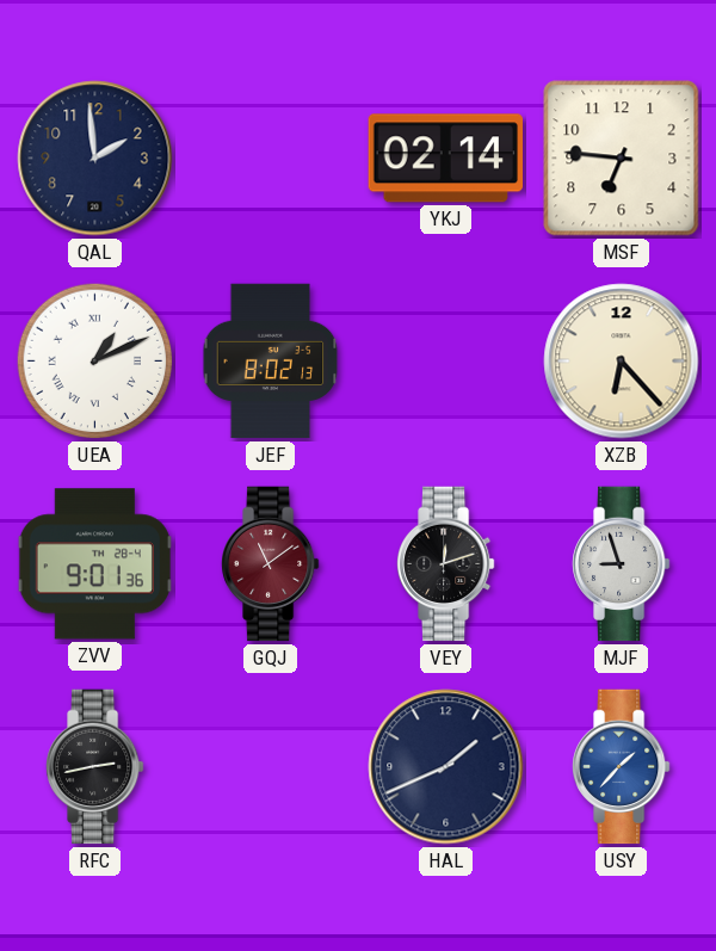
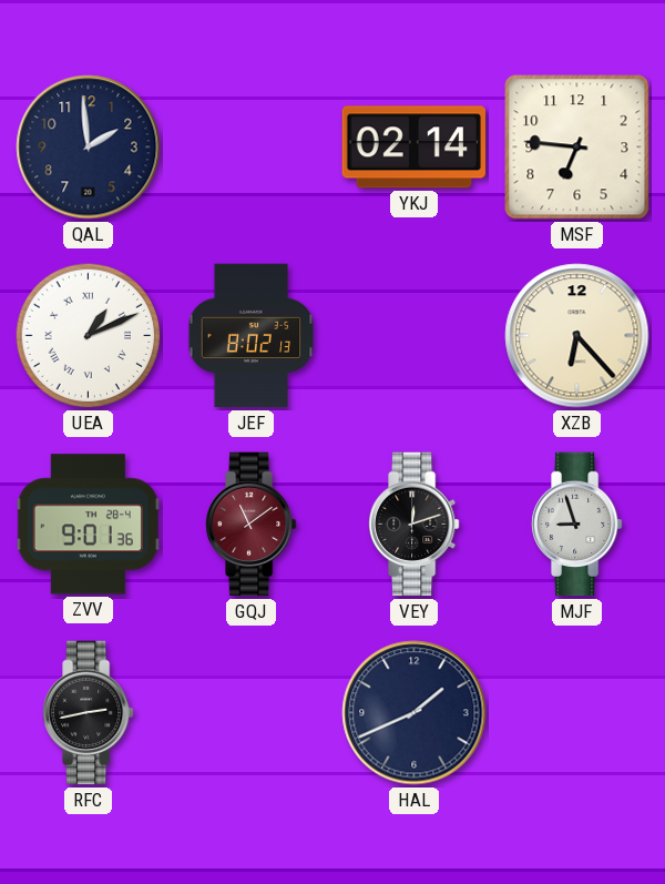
USY: 1:37 -> none (622, 767)
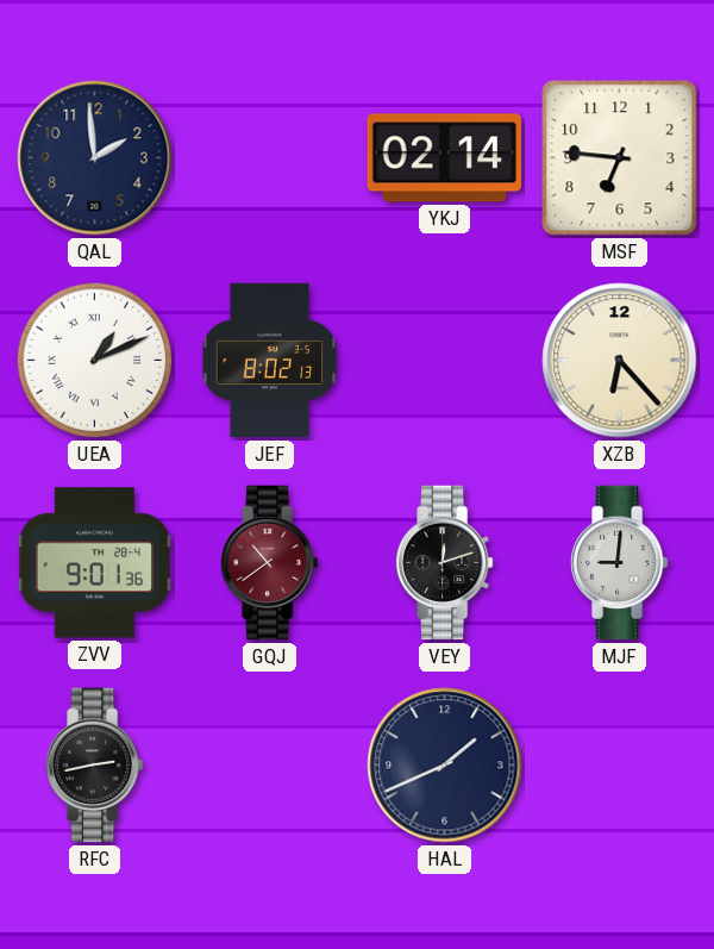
GQJ: 11:09 -> 10:39 (270, 563)
MJF: 8:57 -> 9:01 (620, 563)
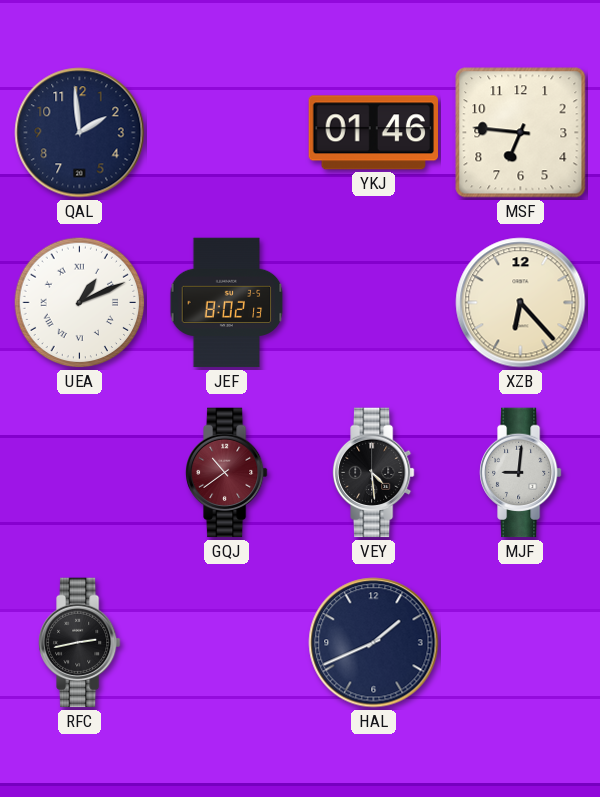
YKJ: 02:14 -> 01:46 (373, 133)
ZVV: 9:01 -> none (94, 563)
VEY: 12:12 -> 4:29 (374, 473)
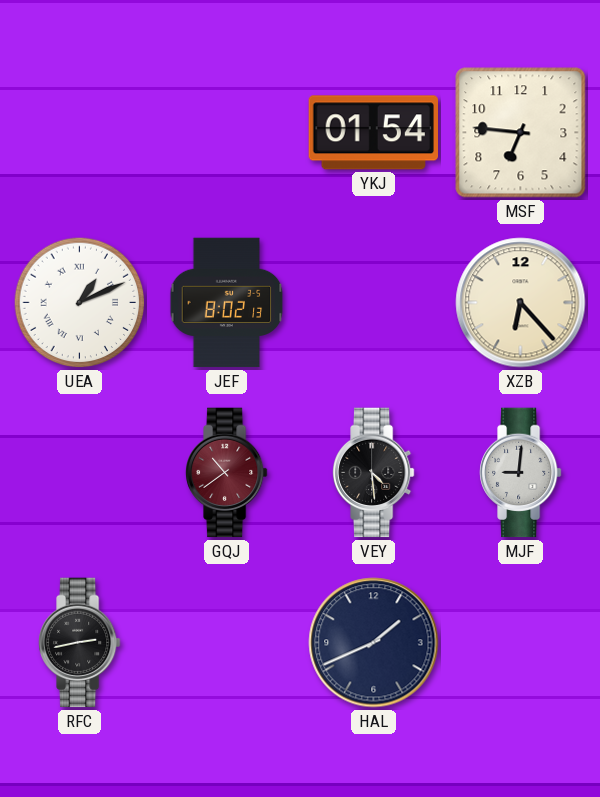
QAL: 1:59 -> none (80, 133)
YKJ: 01:46 -> 01:54 (373, 133)
